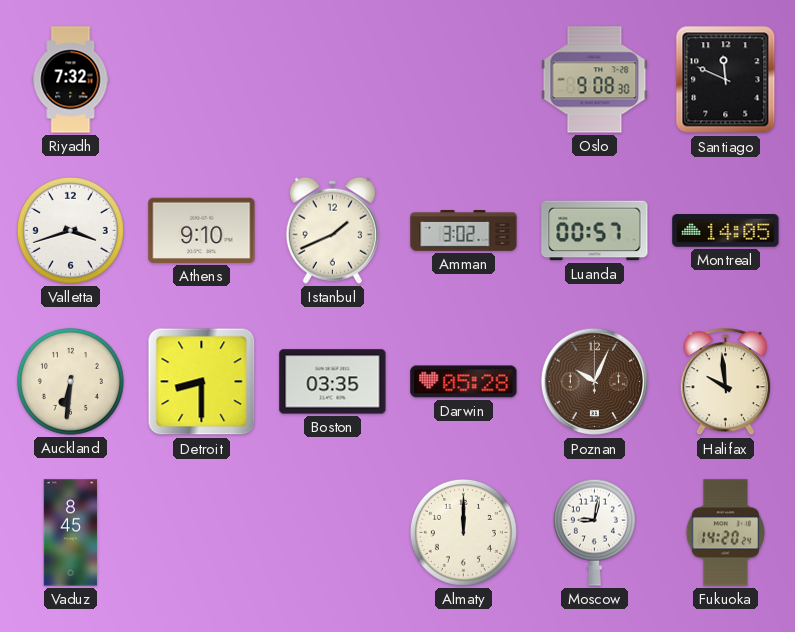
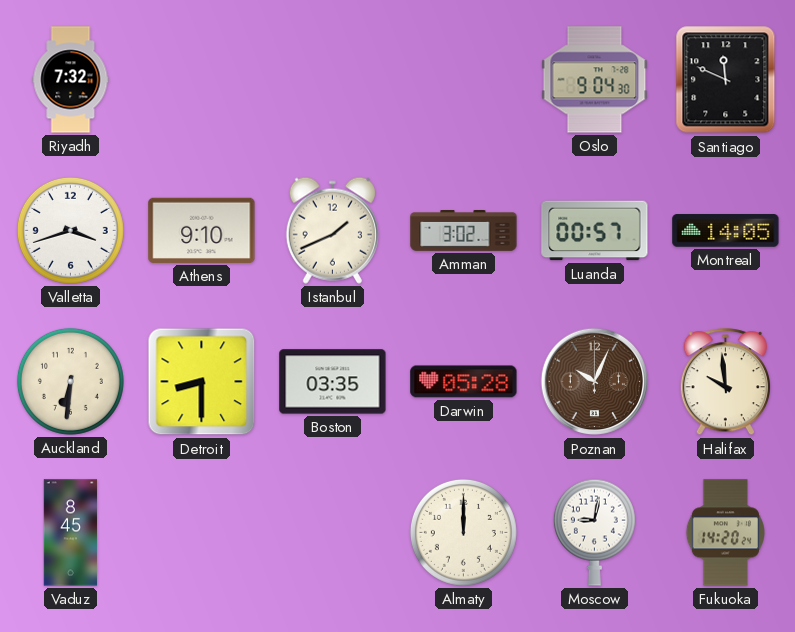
Oslo: 9:08 -> 9:04 (595, 80)
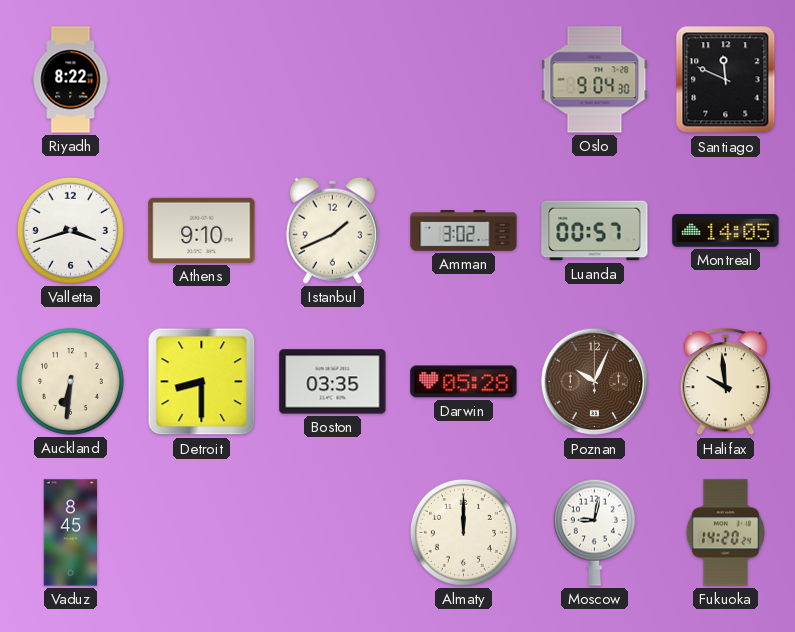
Riyadh: 7:32 -> 8:22 (71, 80)
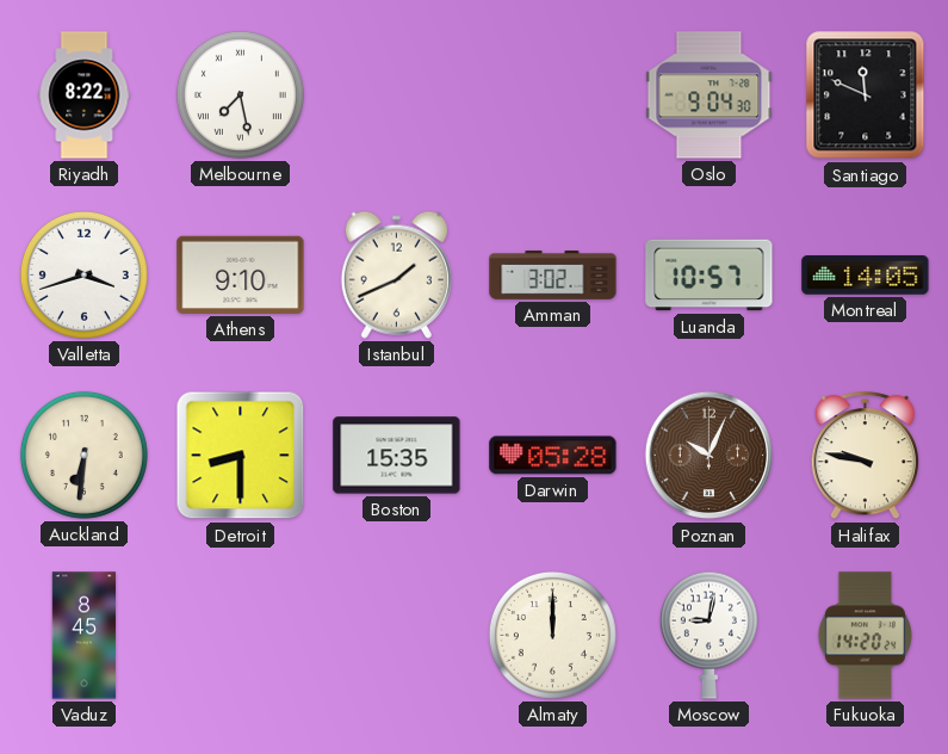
Melbourne: none -> 7:28 (240, 94)
Luanda: 00:57 -> 10:57 (710, 276)
Boston: 03:35 -> 15:35 (397, 456)
Halifax: 9:59 -> 9:47 (865, 456)
